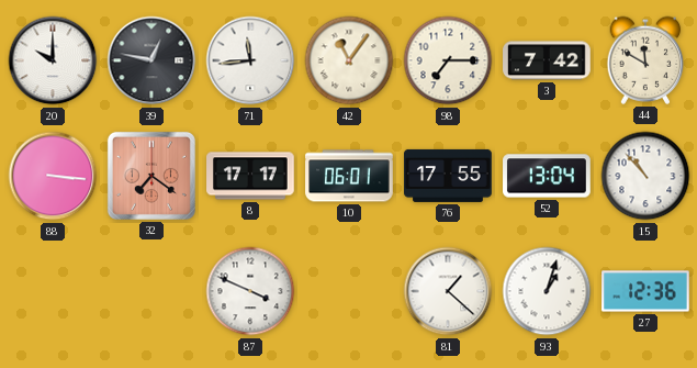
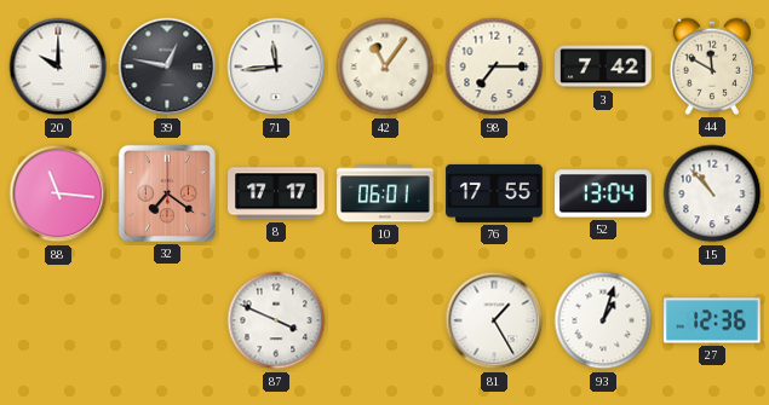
88: 3:16 -> 11:16 (58, 193)
81: 1:22 -> 1:25 (494, 320)
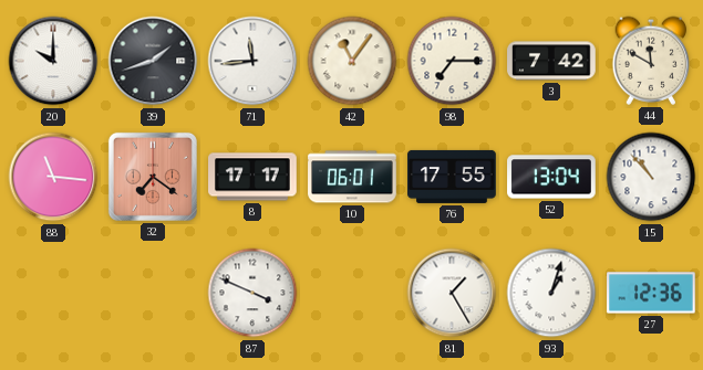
39: 12:47 -> 1:42 (153, 61)
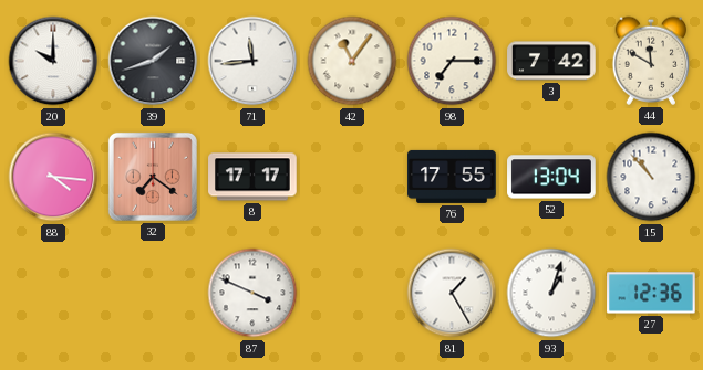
88: 11:16 -> 4:16 (53, 177)
10: 06:01 -> none (352, 177)
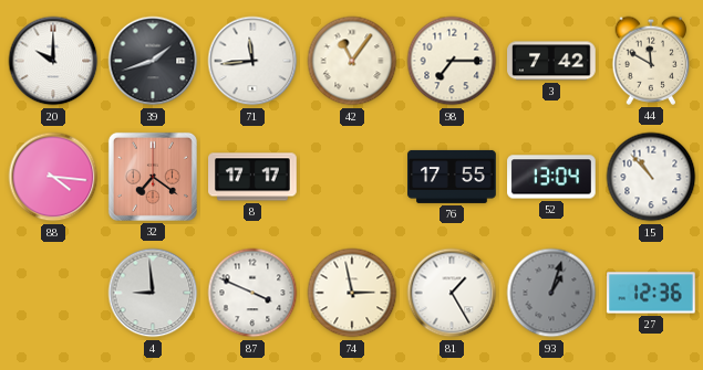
4: none -> 8:59 (153, 293)
74: none -> 2:58 (352, 293)
93 dial: white -> grey (551, 293)
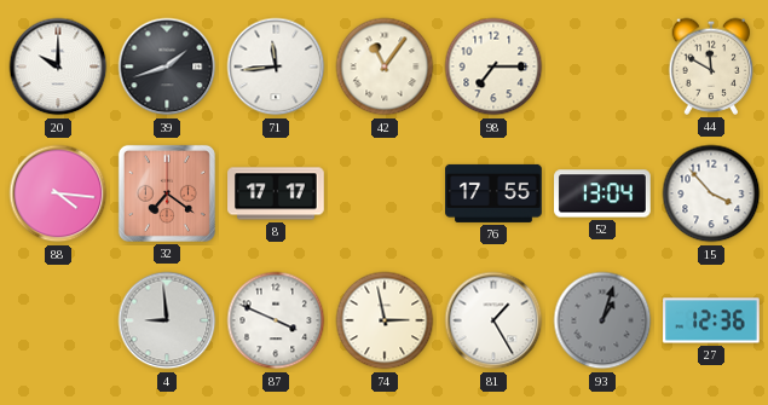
3: 7:42 -> none (551, 61)
15: 10:53 -> 3:53 (711, 193)
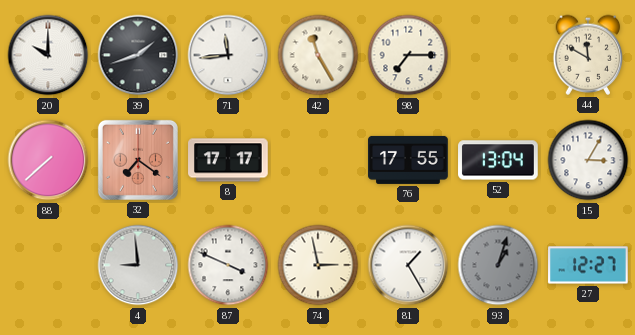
42: 11:06 -> 11:25 (318, 55)
88: 4:16 -> 7:38 (48, 160)
15: 3:53 -> 3:05 (588, 160)
27: 12:36 -> 12:27 (588, 265)
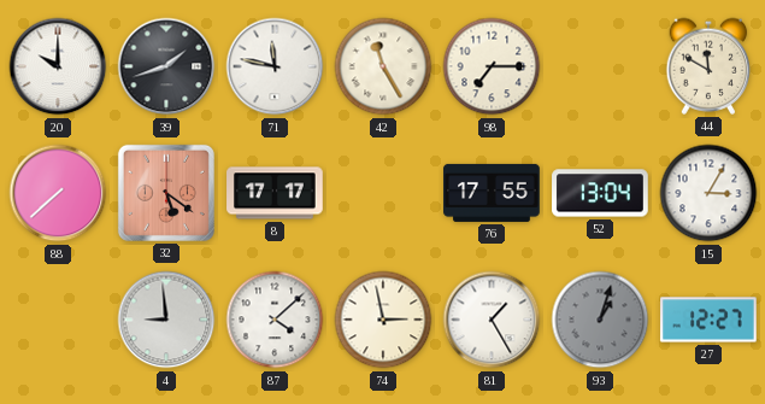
71: 11:44 -> 11:47 (275, 66)
32: 7:21 -> 5:21 (166, 193)
87: 3:49 -> 4:08 (275, 320)
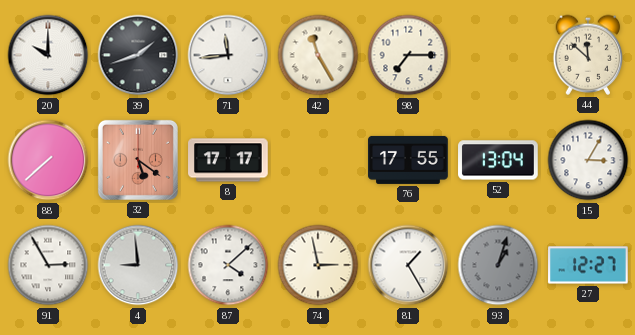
71: 11:47 -> 11:44 (228, 55)
44: 11:50 -> 11:52 (588, 55)
91: none -> 2:55 (48, 265)
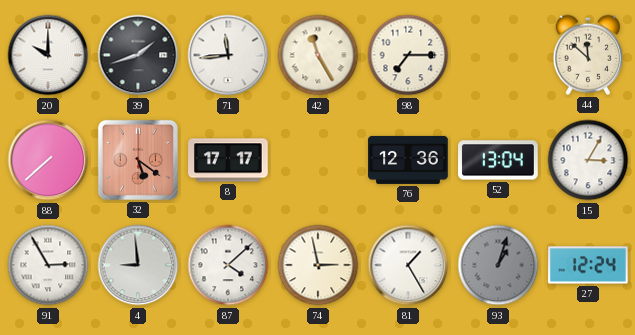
76: 17:55 -> 12:36 (408, 160)
27: 12:27 -> 12:24 (588, 265)
